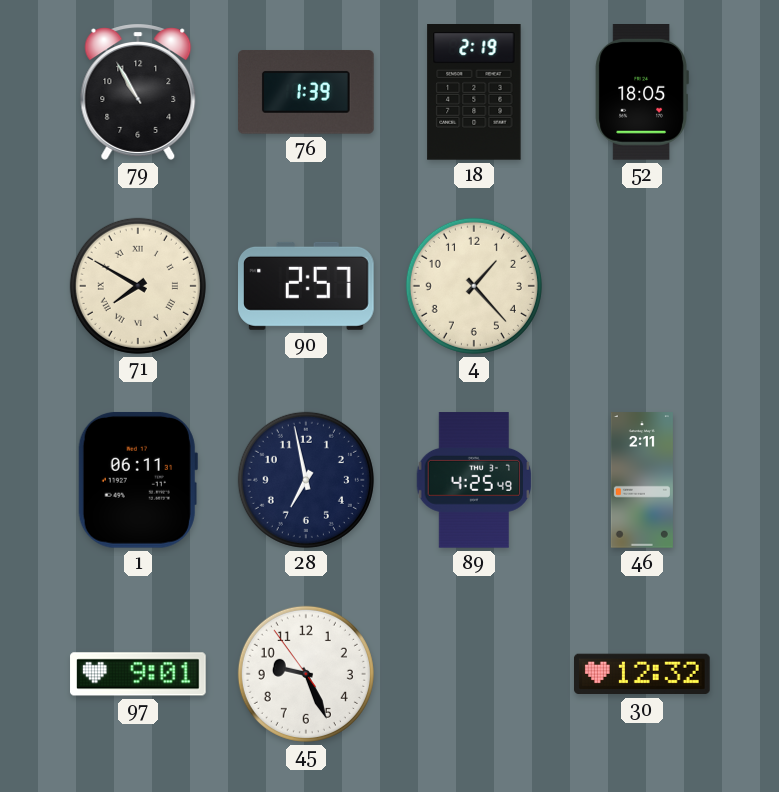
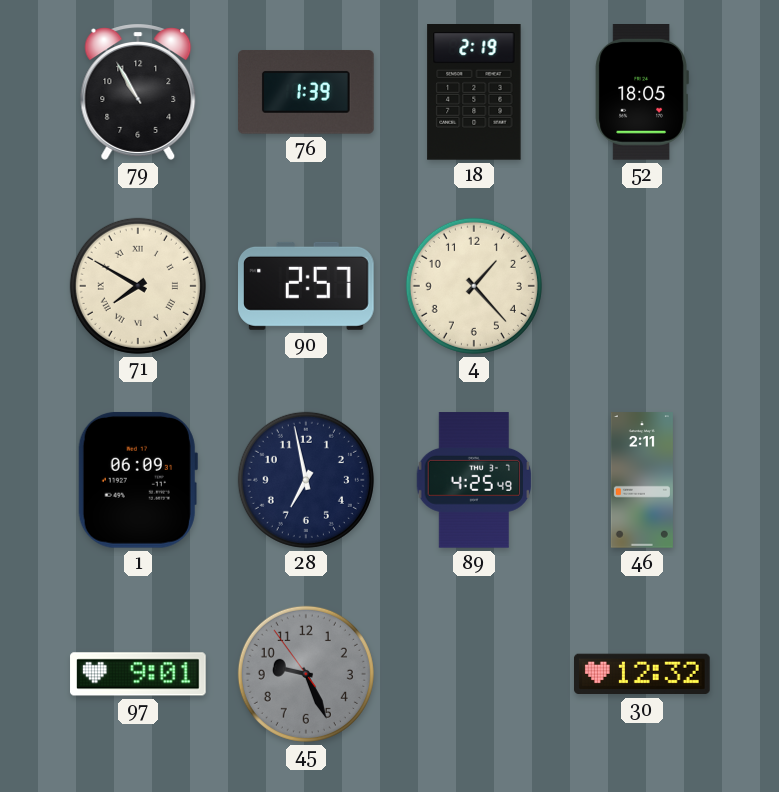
1: 06:11 -> 06:09 (138, 480)
45 dial: white -> grey (306, 674)
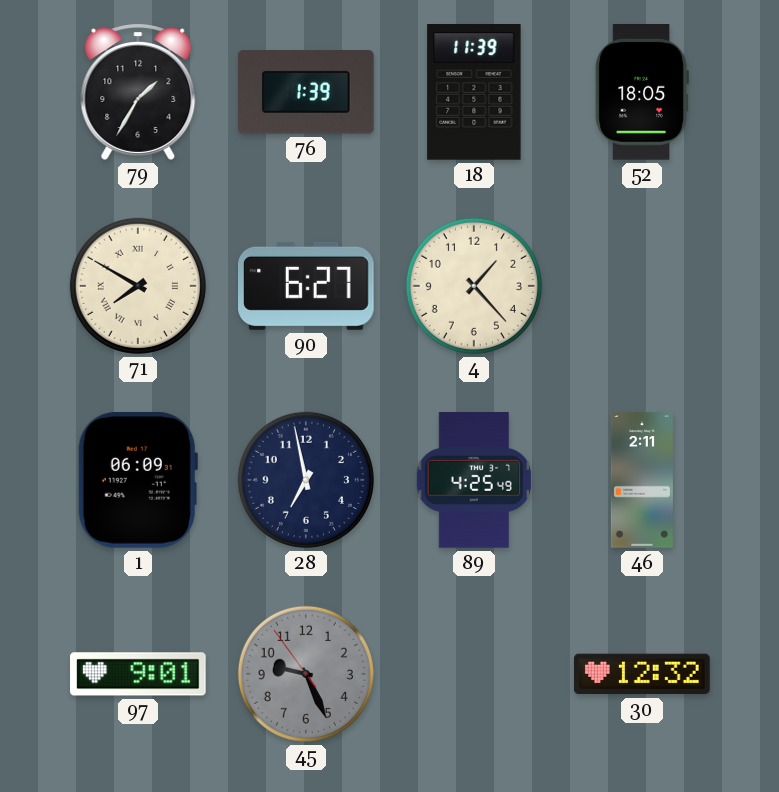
79: 10:55 -> 1:35 (138, 92)
18: 2:19 -> 11:39 (474, 92)
90: 2:57 -> 6:27 (307, 286)
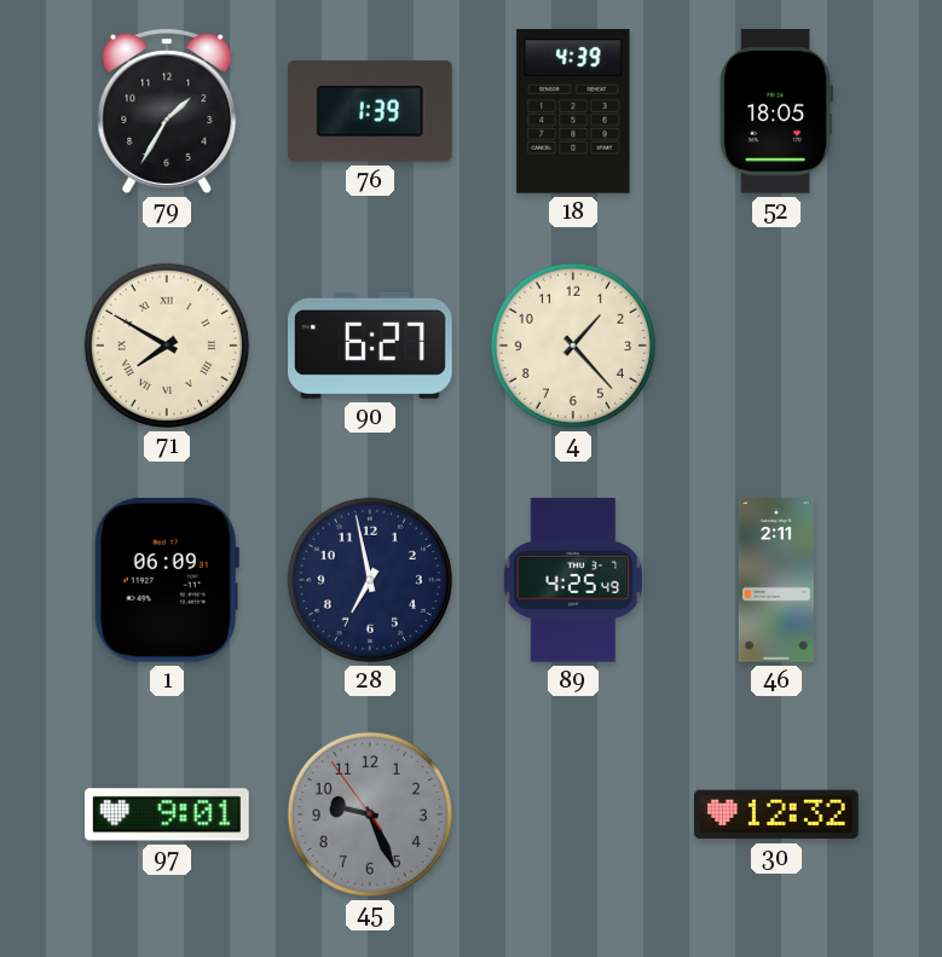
18: 11:39 -> 4:39 (573, 111)
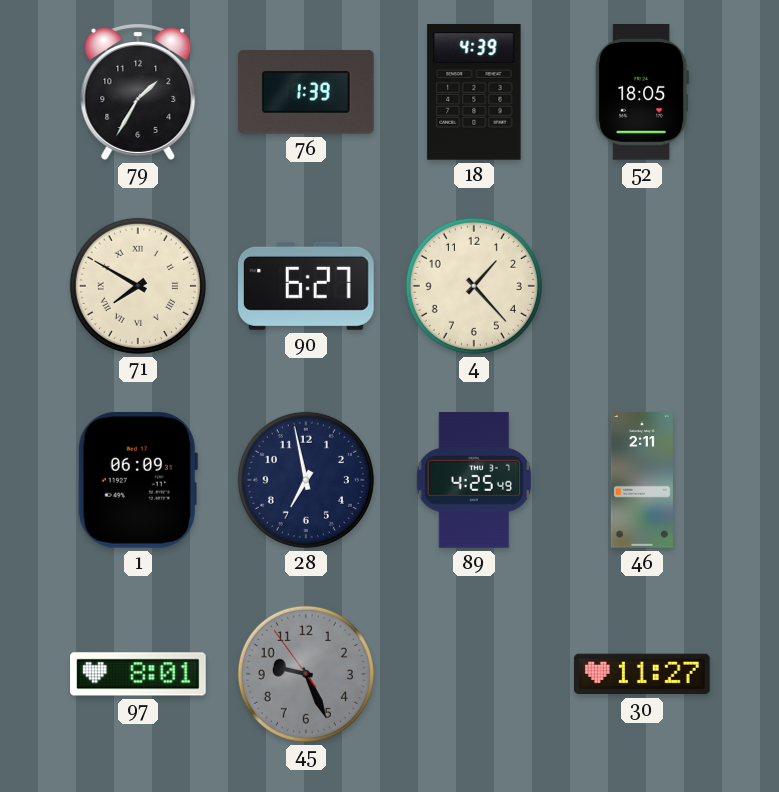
97: 9:01 -> 8:01 (138, 674)
30: 12:32 -> 11:27 (643, 674)
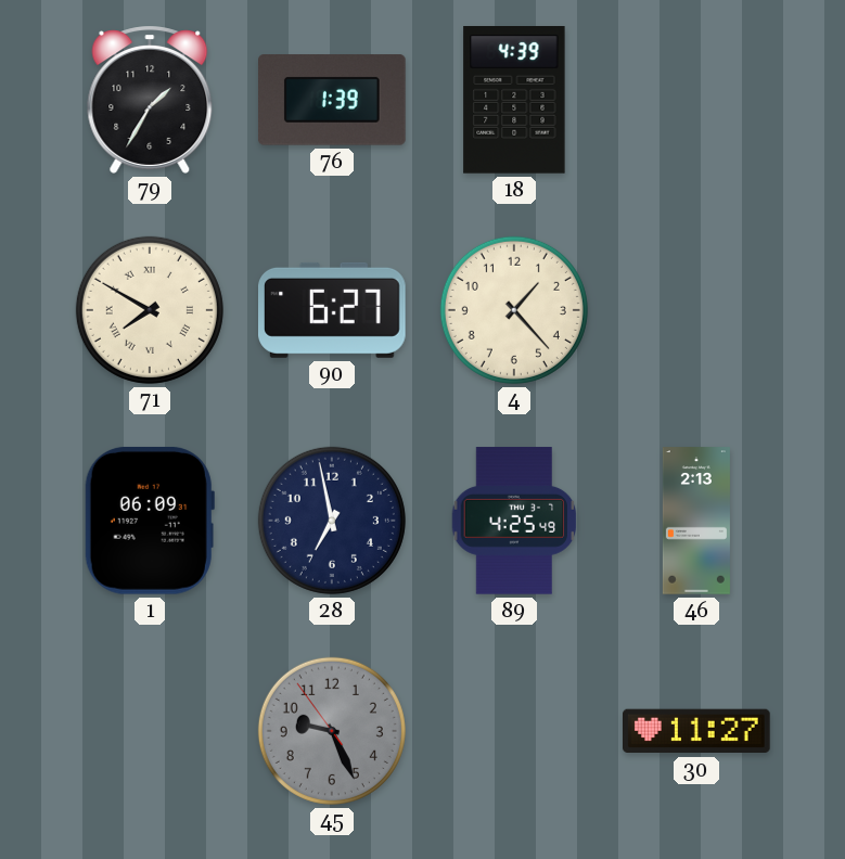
52: 18:05 -> none (642, 93)
46: 2:11 -> 2:13 (696, 521)
97: 8:01 -> none (138, 674)
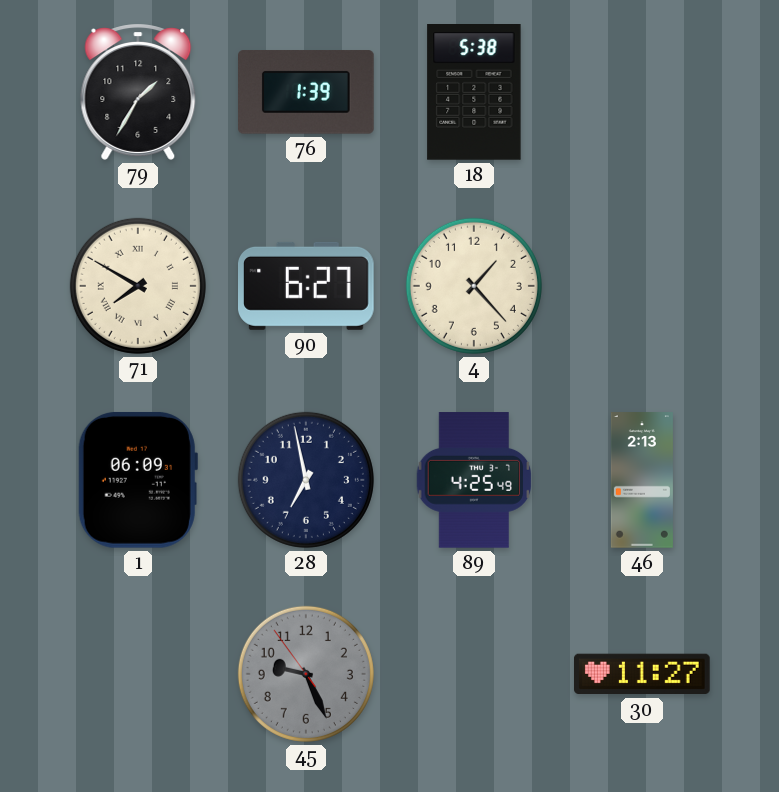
18: 4:39 -> 5:38 (474, 92)
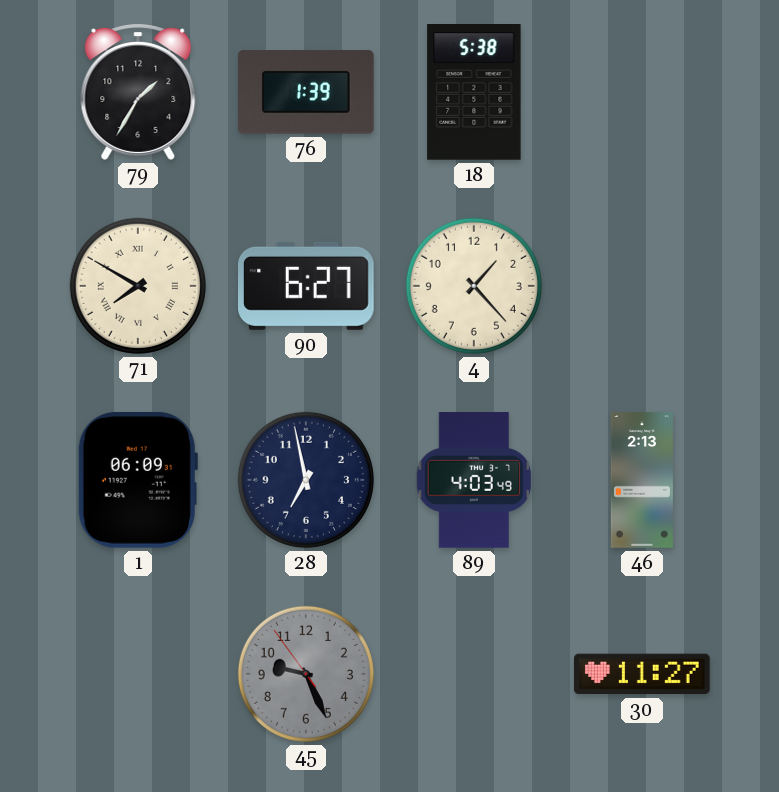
89: 4:25 -> 4:03 (474, 480)
